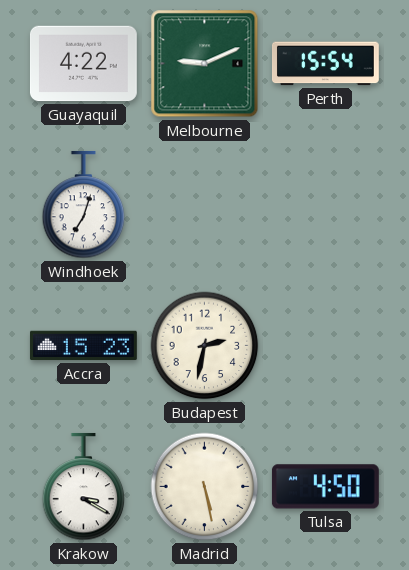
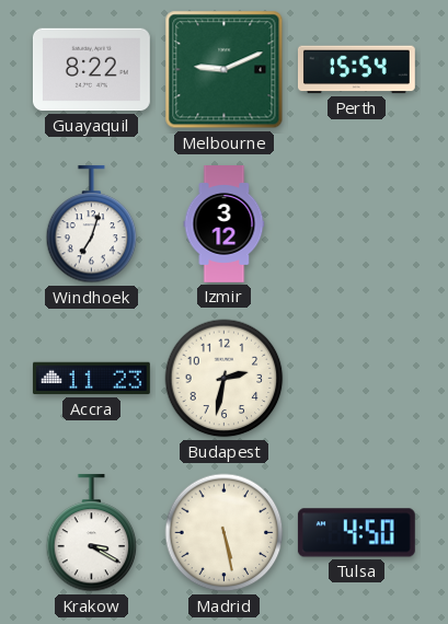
Guayaquil: 4:22 -> 8:22 (91, 70)
Izmir: none -> 3:12 (225, 224)
Accra: 15:23 -> 11:23 (91, 379)
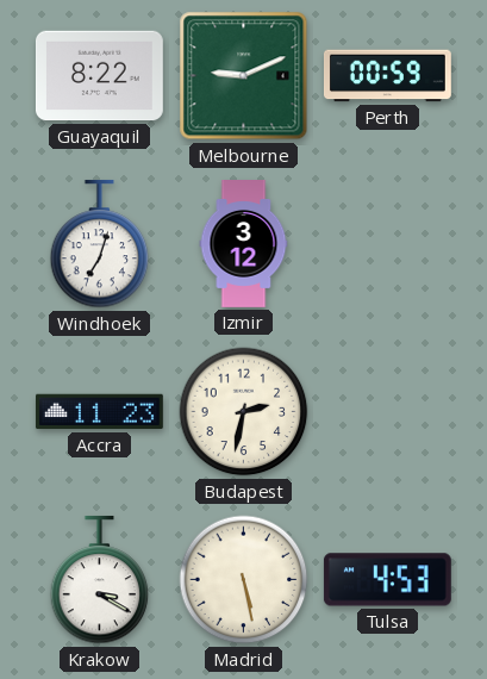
Perth: 15:54 -> 00:59 (387, 76)
Tulsa: 4:50 -> 4:53 (387, 580)
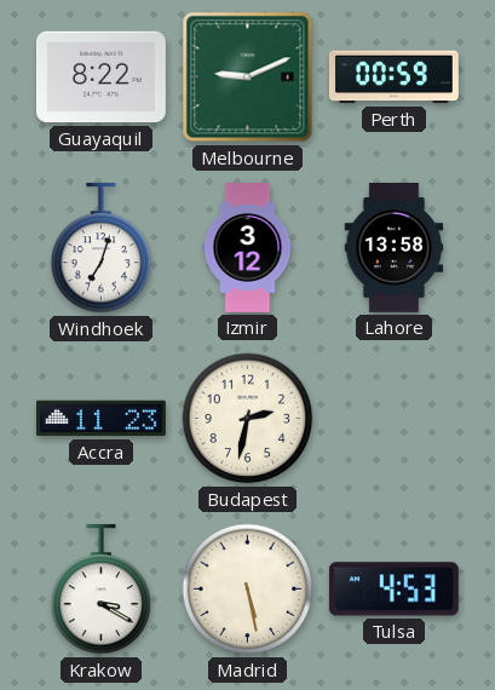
Lahore: none -> 13:58 (395, 248)
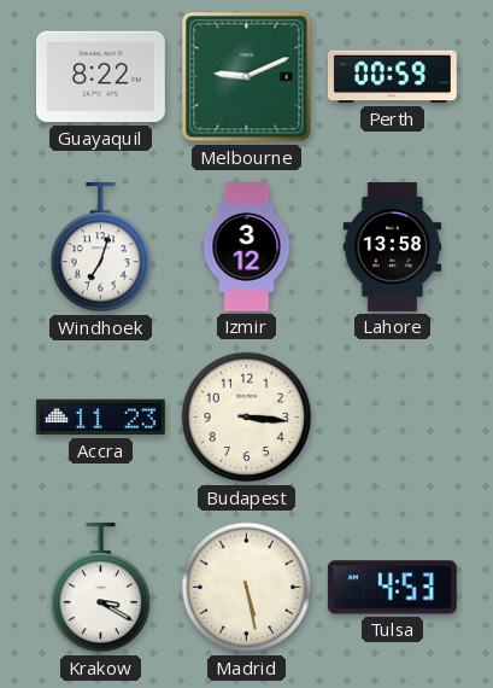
Budapest: 2:32 -> 3:16 (247, 418)
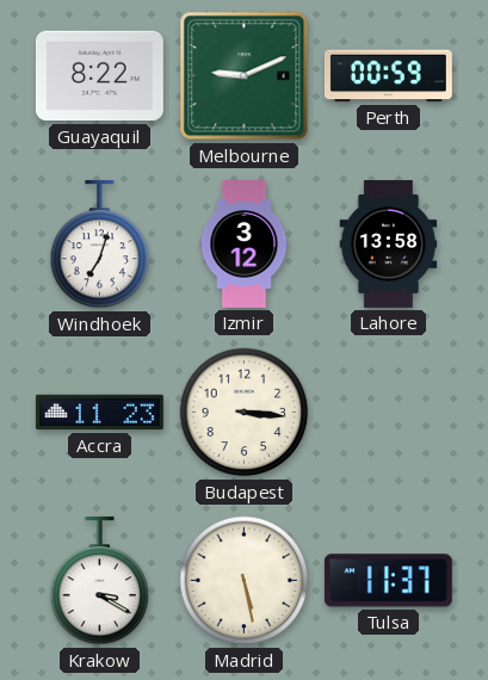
Tulsa: 4:53 -> 11:37 (388, 581)
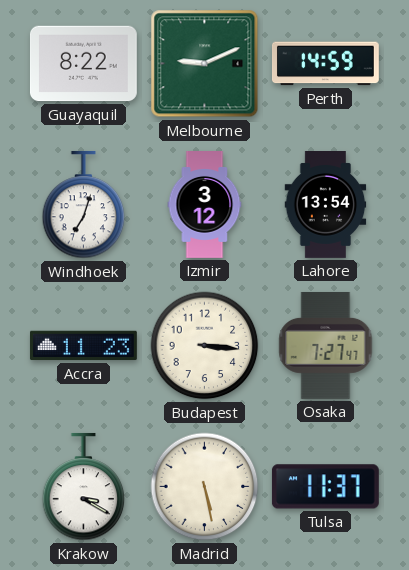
Perth: 00:59 -> 14:59 (325, 64)
Lahore: 13:58 -> 13:54 (326, 205)
Osaka: none -> 7:27 (326, 345)
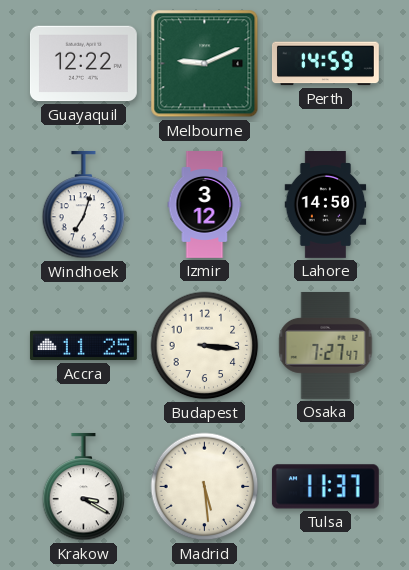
Guayaquil: 8:22 -> 12:22 (83, 64)
Lahore: 13:54 -> 14:50 (326, 205)
Accra: 11:23 -> 11:25 (83, 346)
Madrid: 5:28 -> 5:29 (205, 487)
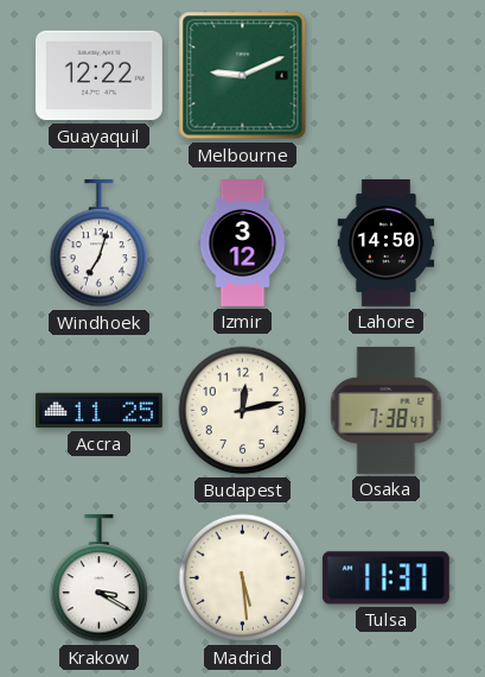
Perth: 14:59 -> none (325, 64)
Budapest: 3:16 -> 12:13 (243, 411)
Osaka: 7:27 -> 7:38 (387, 410)
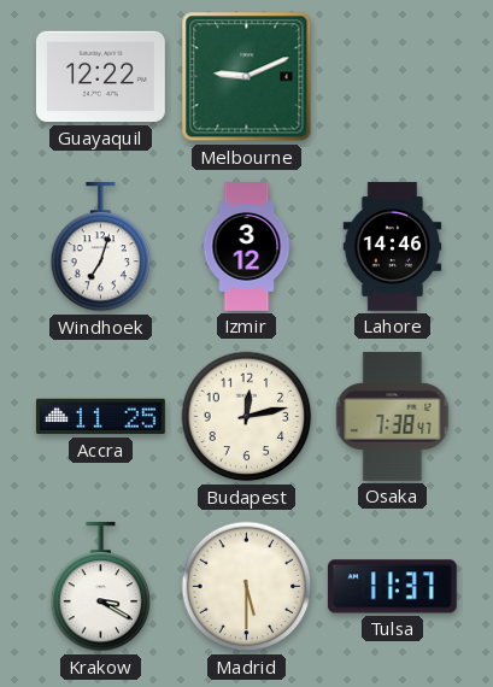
Lahore: 14:50 -> 14:46 (393, 247)
Madrid: 5:29 -> 5:30 (247, 587)
